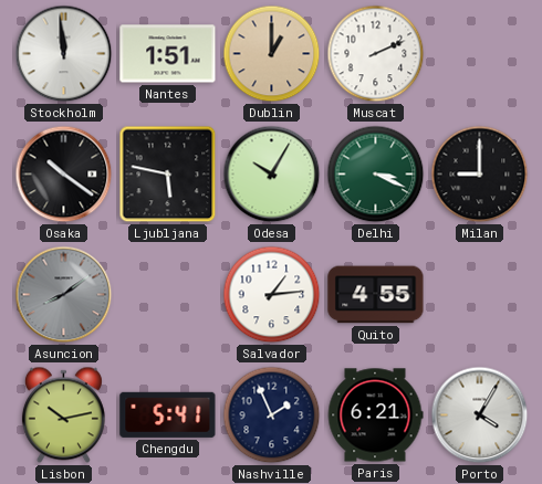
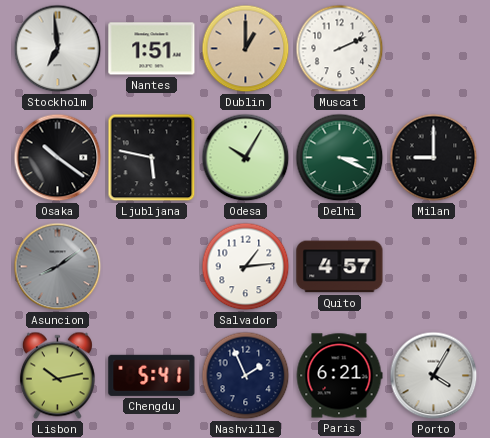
Stockholm: 11:59 -> 6:59 (58, 49)
Quito: 4:55 -> 4:57 (340, 267)
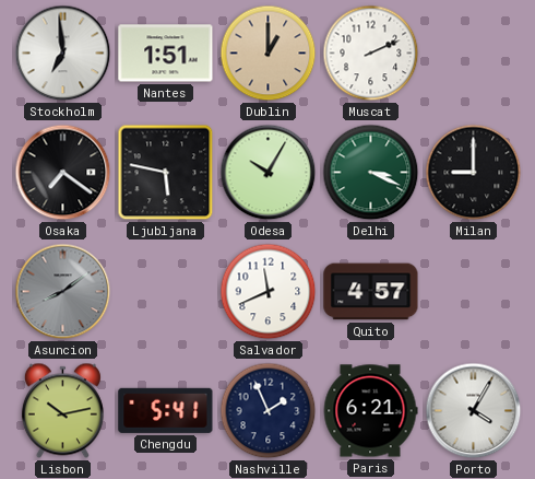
Osaka: 10:21 -> 7:21 (63, 173)
Salvador: 1:14 -> 11:41 (269, 292)
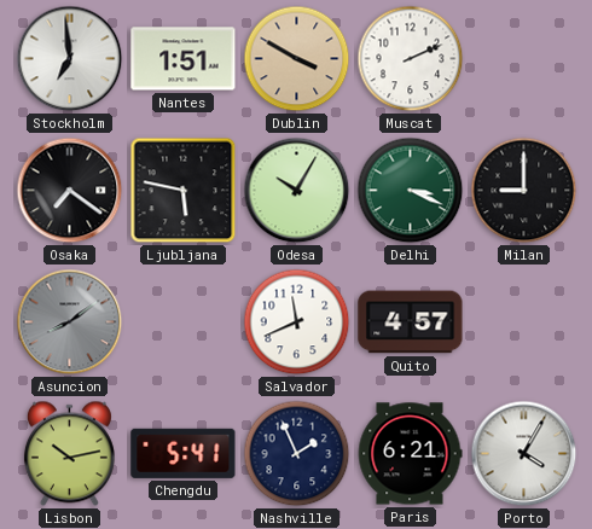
Dublin: 1:00 -> 3:50 (297, 59)
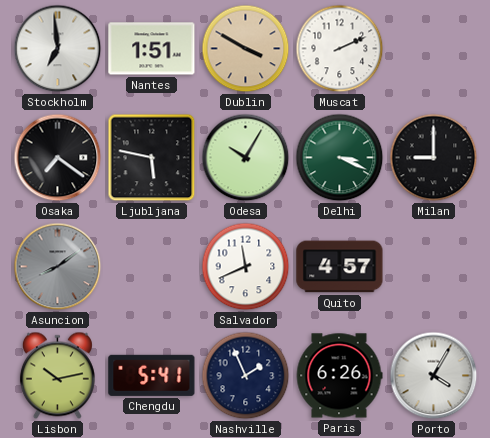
Paris: 6:21 -> 6:26 (339, 376)
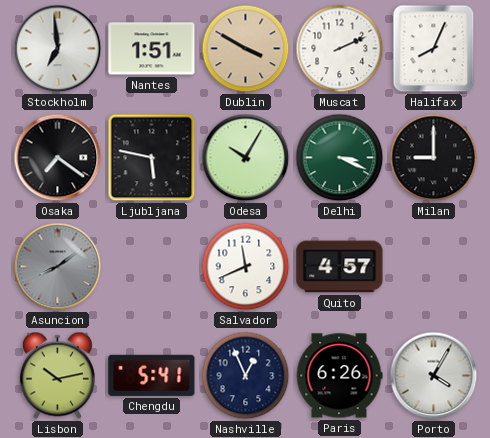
Halifax: none -> 8:04 (434, 49)
Nashville: 1:56 -> 12:56 (246, 376)
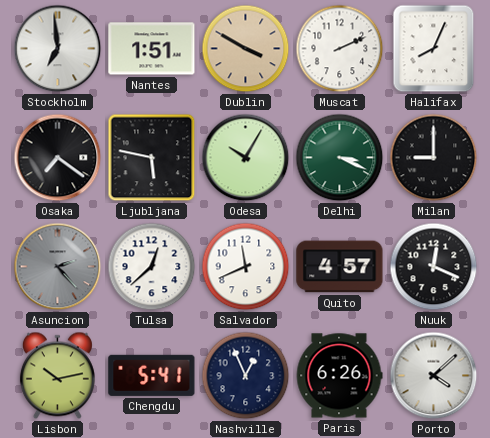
Asuncion: 8:09 -> 2:23 (58, 267)
Tulsa: none -> 12:38 (152, 267)
Nuuk: none -> 12:19 (434, 267)
Porto: 4:05 -> 4:08 (434, 376)
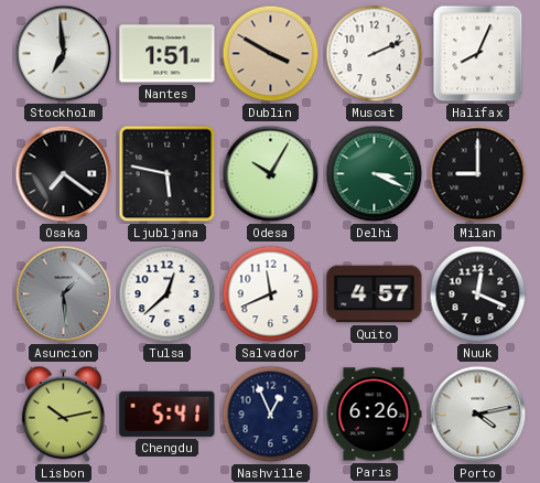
Asuncion: 2:23 -> 1:29 (64, 294)
Porto: 4:08 -> 4:13 (478, 415)
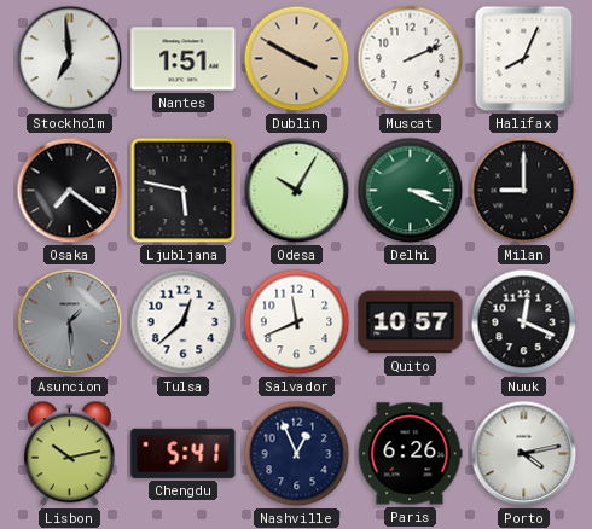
Quito: 4:57 -> 10:57 (411, 322)
